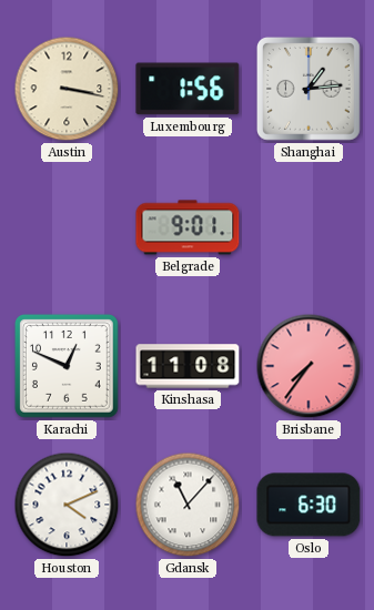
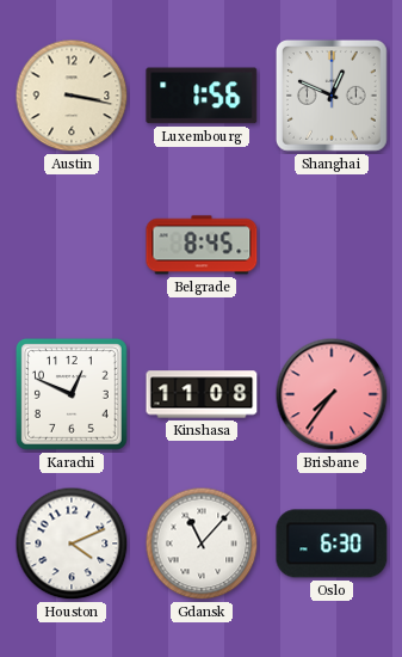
Shanghai: 1:14 -> 12:49 (332, 96)
Belgrade: 9:01 -> 8:45 (202, 245)
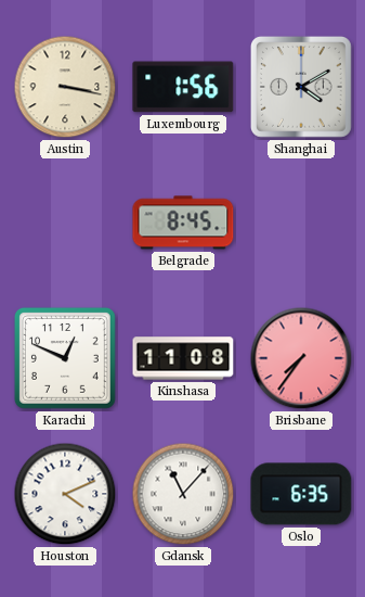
Shanghai: 12:49 -> 4:10 (301, 87)
Oslo: 6:30 -> 6:35 (301, 494)
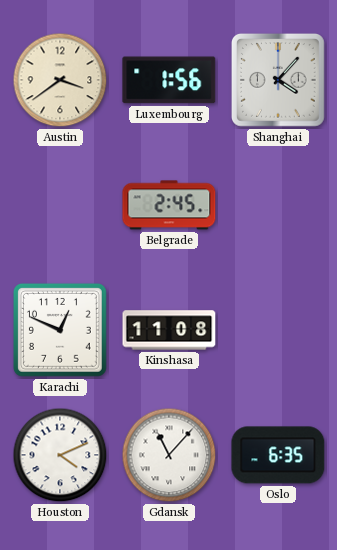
Austin: 3:17 -> 3:39 (60, 80)
Shanghai: 4:10 -> 4:07 (278, 80)
Belgrade: 8:45 -> 2:45 (169, 205)
Brisbane: 7:36 -> none (301, 358)
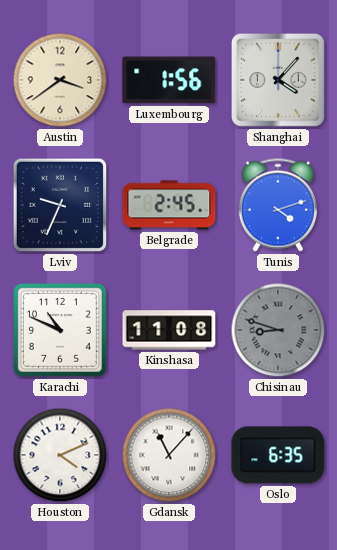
Lviv: none -> 9:34 (60, 205)
Tunis: none -> 4:12 (278, 205)
Karachi: 12:49 -> 10:49 (60, 330)
Chisinau: none -> 8:48 (278, 330)
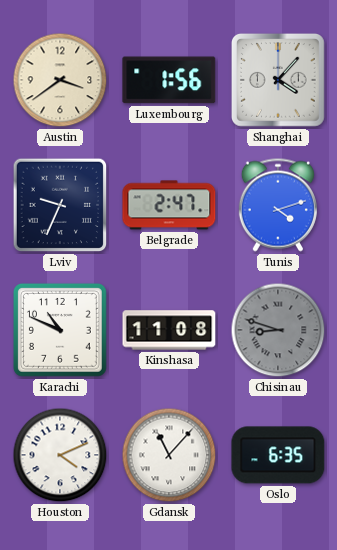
Belgrade: 2:45 -> 2:47 (169, 205)
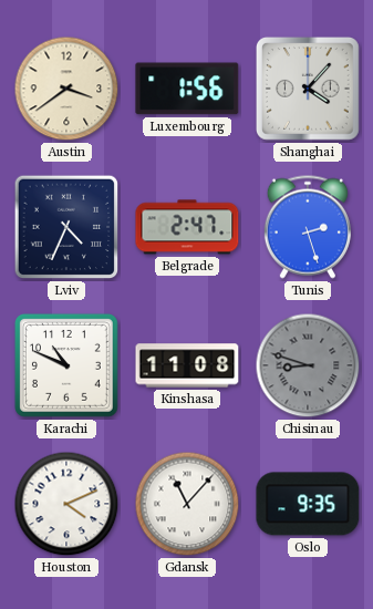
Lviv: 9:34 -> 4:34 (66, 227)
Tunis: 4:12 -> 2:27 (308, 227)
Oslo: 6:35 -> 9:35 (308, 504)
